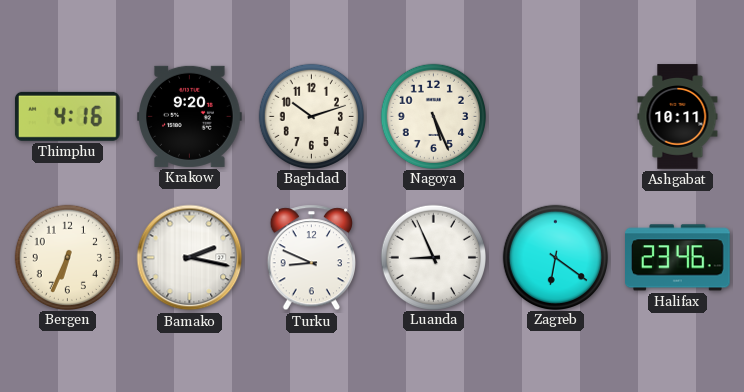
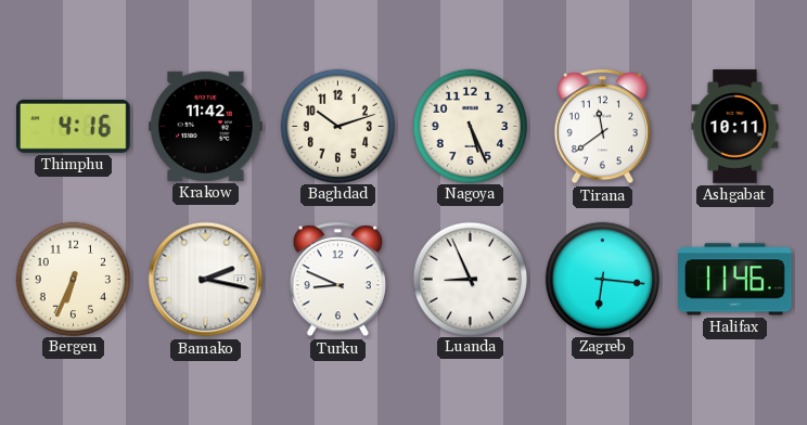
Krakow: 9:20 -> 11:42 (206, 126)
Tirana: none -> 11:39 (602, 127)
Zagreb: 6:21 -> 6:16 (602, 279)
Halifax: 23:46 -> 11:46 (735, 280)
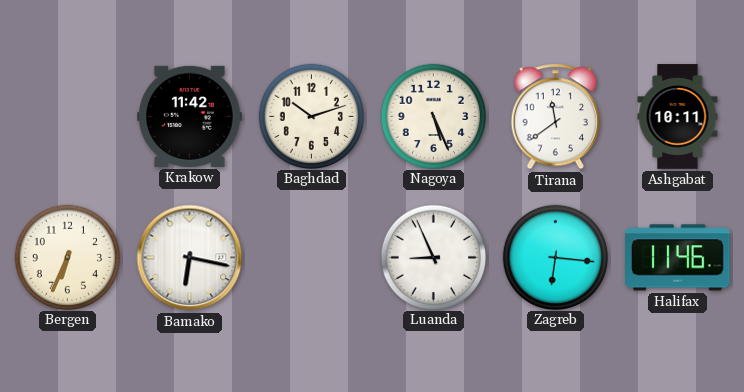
Thimphu: 4:16 -> none (73, 126)
Bamako: 2:17 -> 6:17 (190, 258)
Turku: 8:49 -> none (337, 280)
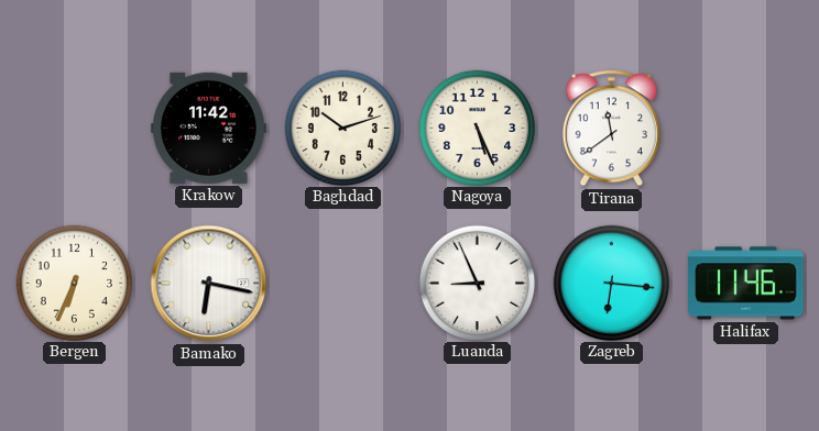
Ashgabat: 10:11 -> none (678, 117)
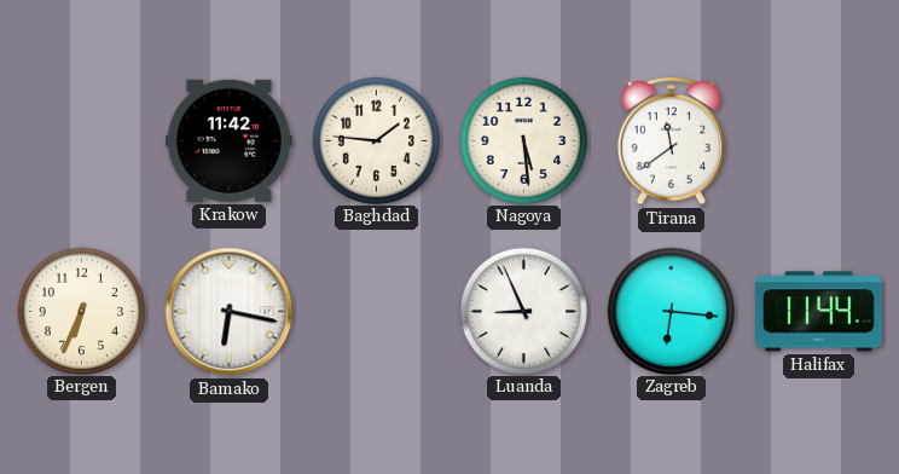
Baghdad: 10:12 -> 1:46 (376, 140)
Nagoya: 5:26 -> 5:29 (523, 140)
Halifax: 11:46 -> 11:44 (819, 312)
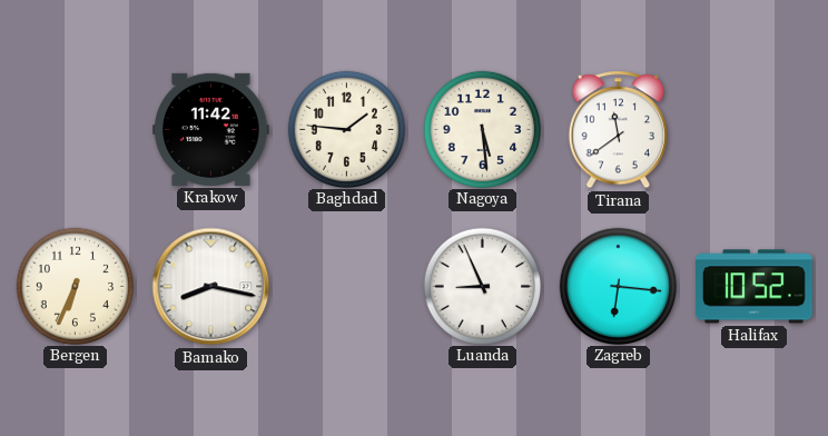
Bamako: 6:17 -> 8:17 (211, 287)
Halifax: 11:44 -> 10:52 (755, 287)
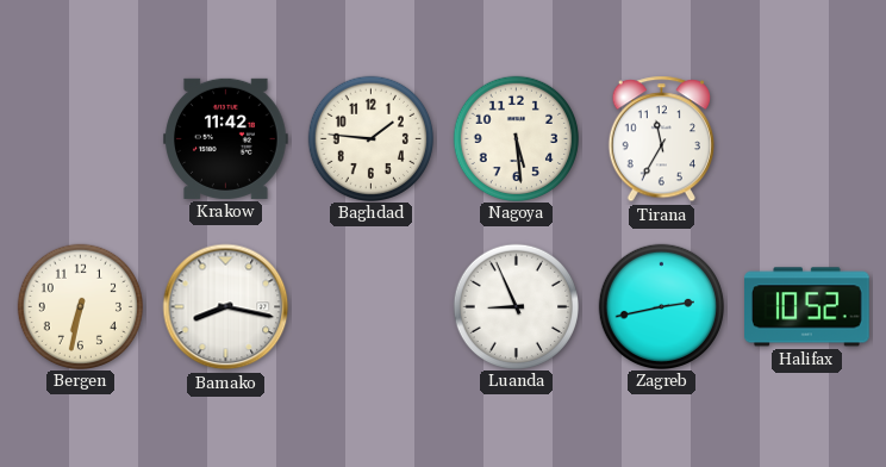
Tirana: 11:39 -> 11:35 (661, 139)
Bergen: 6:34 -> 6:32 (80, 306)
Zagreb: 6:16 -> 2:43 (661, 306)
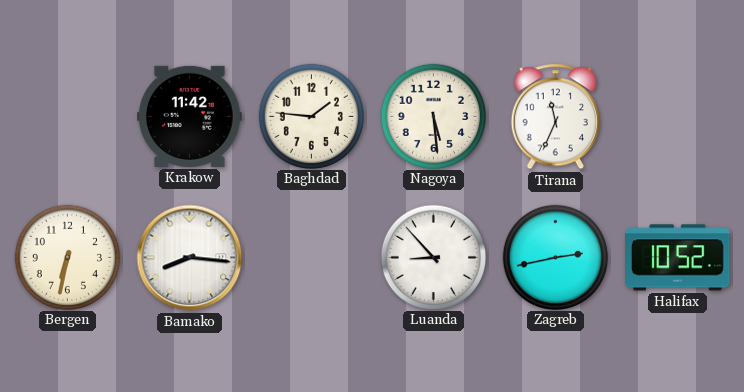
Tirana: 11:35 -> 11:34 (555, 117)
Bamako: 8:17 -> 8:16 (190, 258)
Luanda: 8:56 -> 8:53 (433, 257)
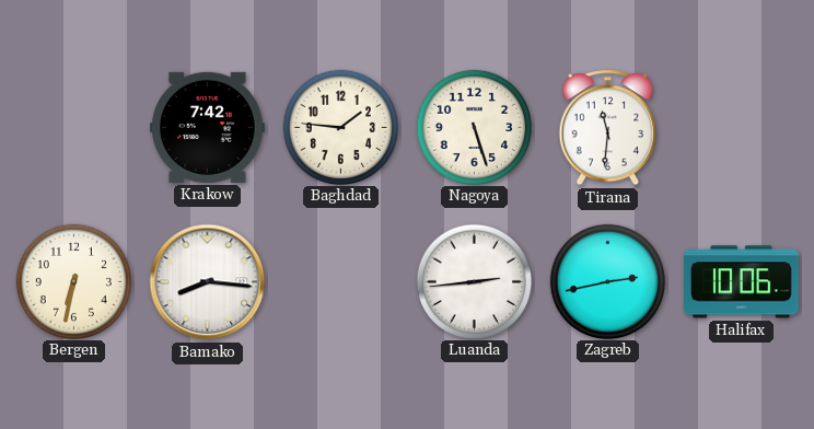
Krakow: 11:42 -> 7:42 (208, 127)
Nagoya: 5:29 -> 5:27 (474, 127)
Tirana: 11:34 -> 11:31 (607, 128)
Luanda: 8:53 -> 2:44 (474, 281)
Halifax: 10:52 -> 10:06 (742, 282)
